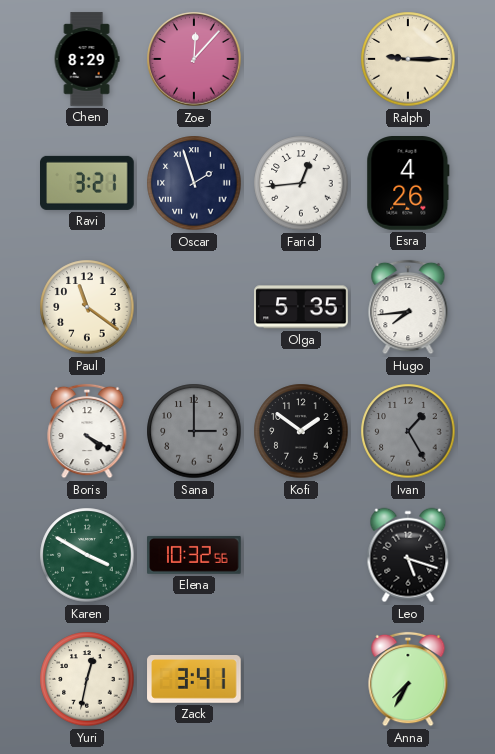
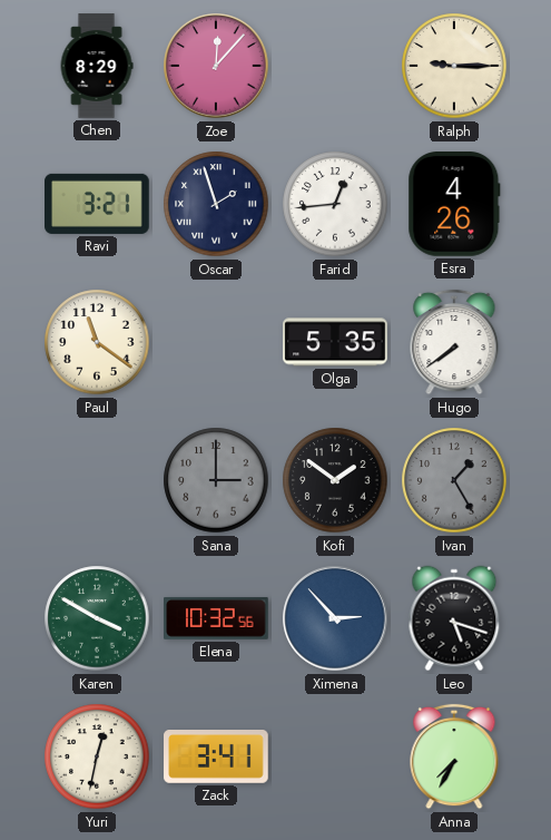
Hugo: 7:44 -> 7:39 (454, 342)
Boris: 4:20 -> none (87, 431)
Ximena: none -> 2:53 (335, 618)
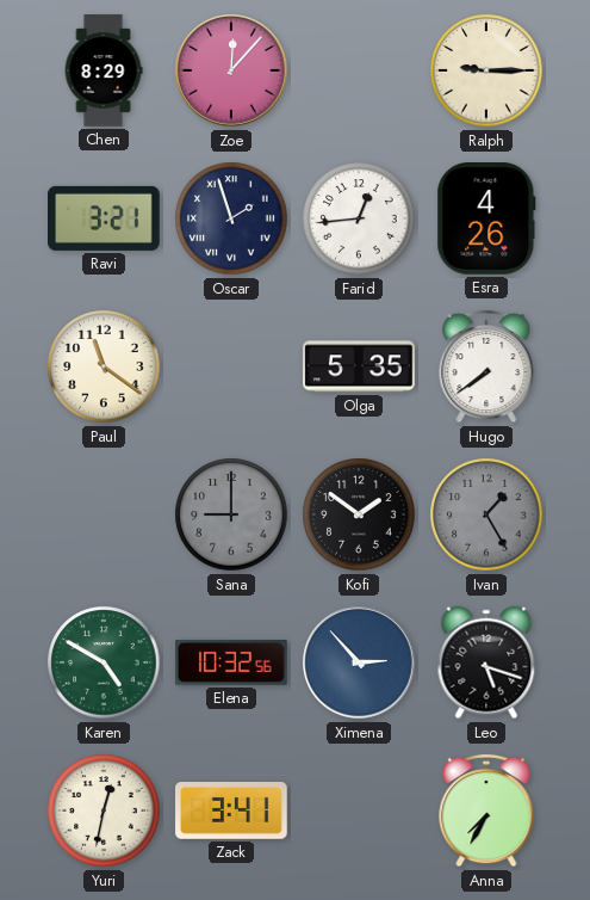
Sana: 3:00 -> 9:00 (231, 514)
Karen: 3:50 -> 4:50 (104, 662)
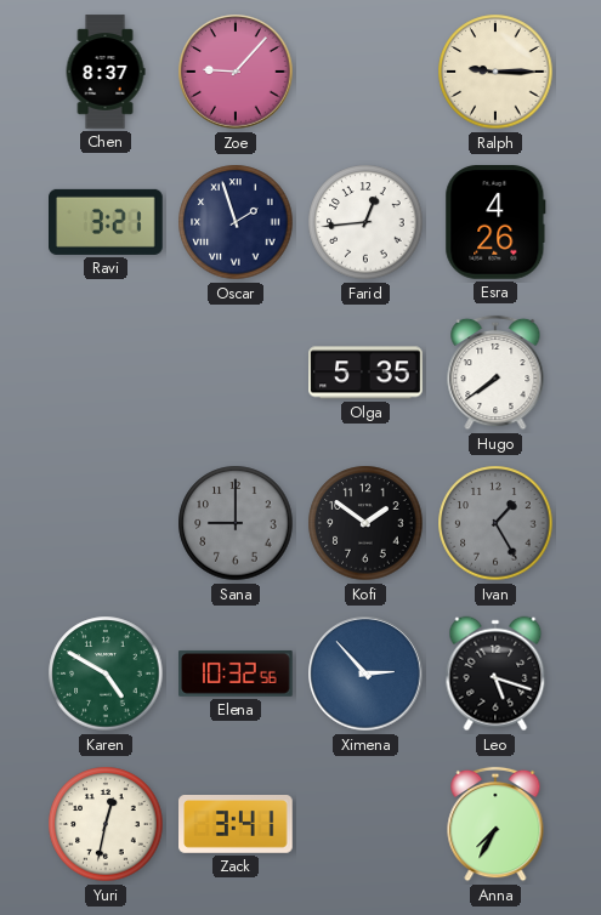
Chen: 8:29 -> 8:37 (106, 72)
Zoe: 12:07 -> 9:07 (236, 72)
Paul: 11:21 -> none (104, 366)
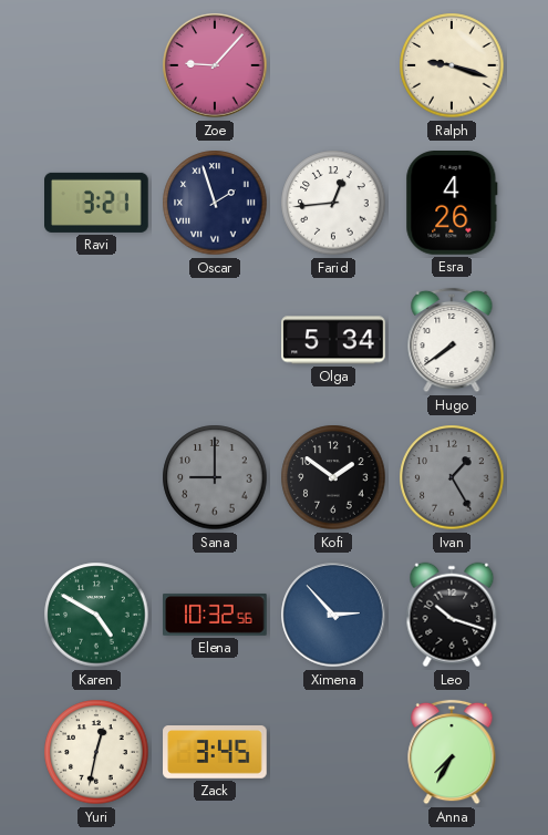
Chen: 8:37 -> none (106, 72)
Ralph: 9:15 -> 9:18 (452, 65)
Olga: 5:35 -> 5:34 (333, 340)
Leo: 5:18 -> 10:18 (452, 615)
Zack: 3:41 -> 3:45 (215, 753)
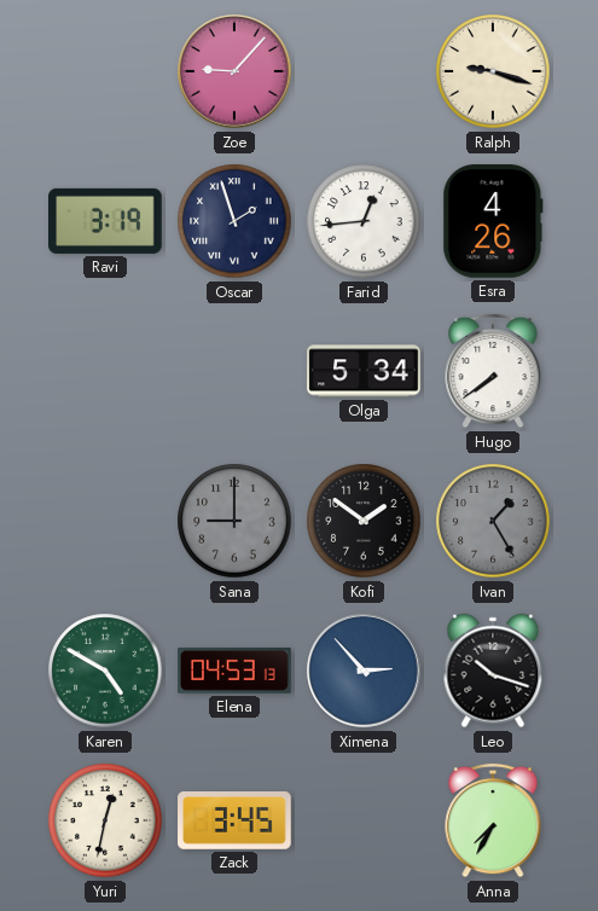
Ravi: 3:21 -> 3:19 (106, 221)
Elena: 10:32 -> 04:53 (234, 671)
